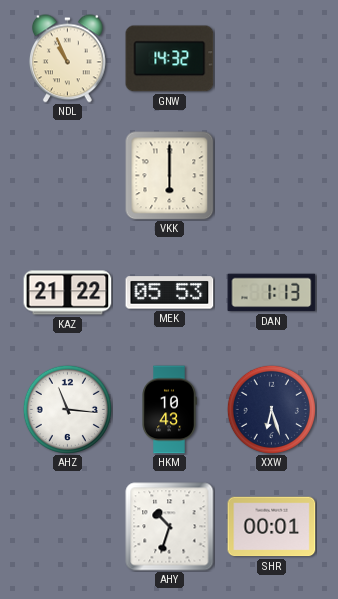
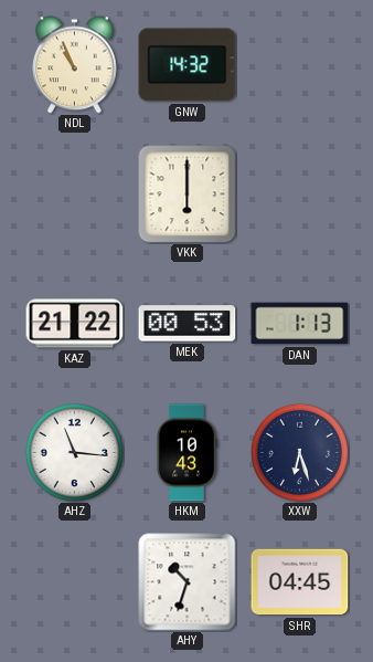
MEK: 05:53 -> 00:53 (188, 324)
SHR: 00:01 -> 04:45 (300, 582)
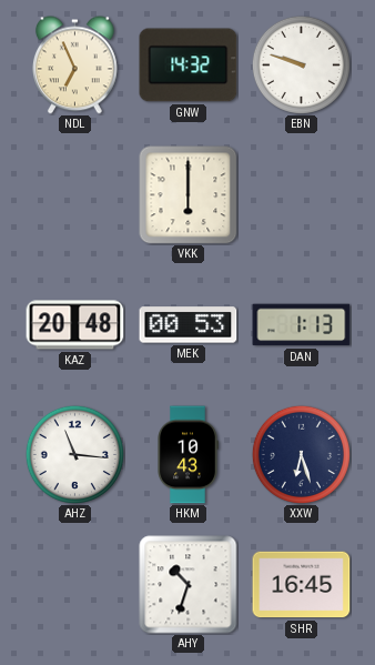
NDL: 10:56 -> 6:56 (74, 66)
EBN: none -> 9:48 (301, 64)
KAZ: 21:22 -> 20:48 (75, 325)
SHR: 04:45 -> 16:45 (302, 585)
